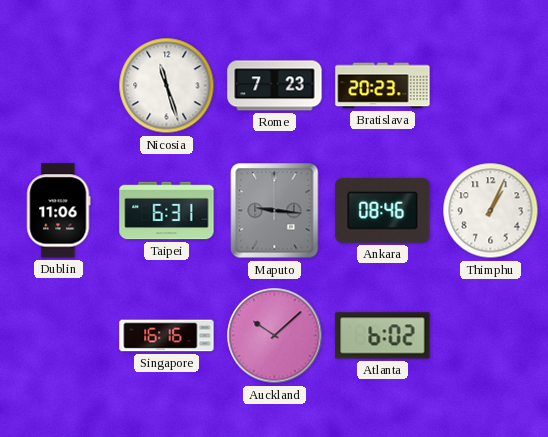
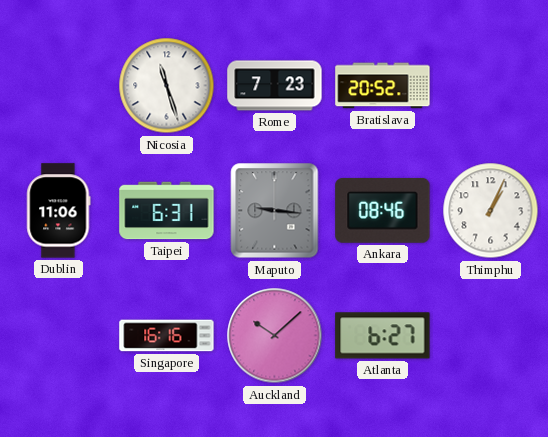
Bratislava: 20:23 -> 20:52 (383, 86)
Atlanta: 6:02 -> 6:27 (383, 336)
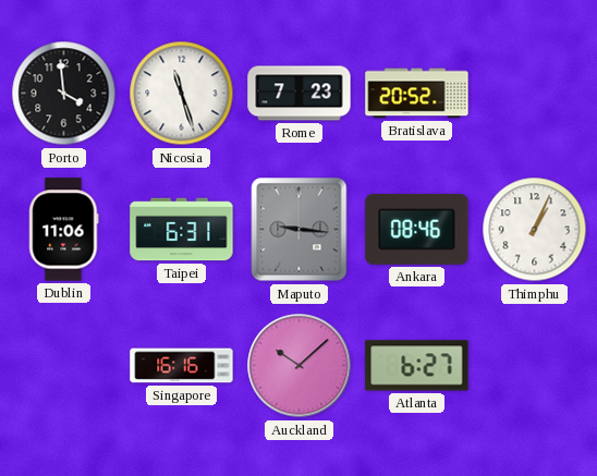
Porto: none -> 3:59 (64, 94)
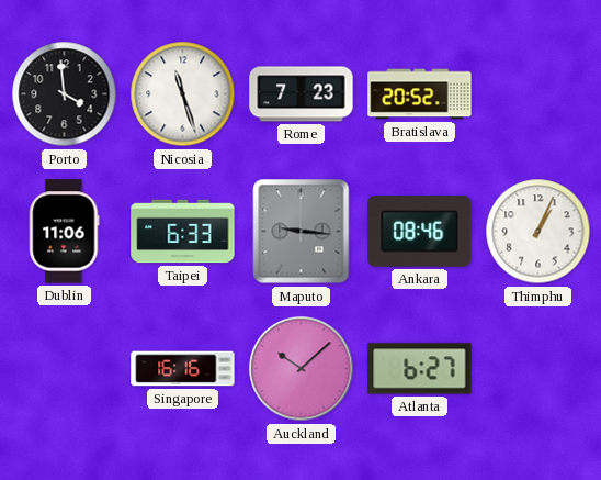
Taipei: 6:31 -> 6:33 (183, 232)
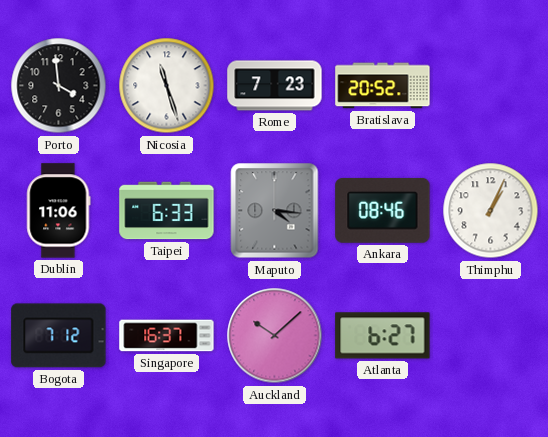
Maputo: 9:16 -> 4:16 (275, 211)
Bogota: none -> 7:12 (59, 336)
Singapore: 16:16 -> 16:37 (167, 336)
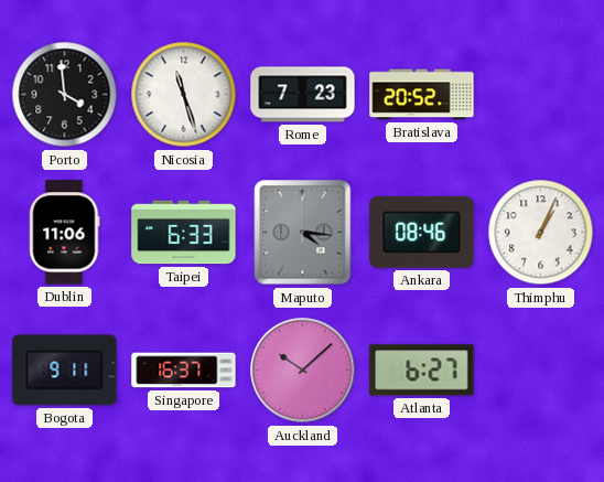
Bogota: 7:12 -> 9:11 (65, 371)
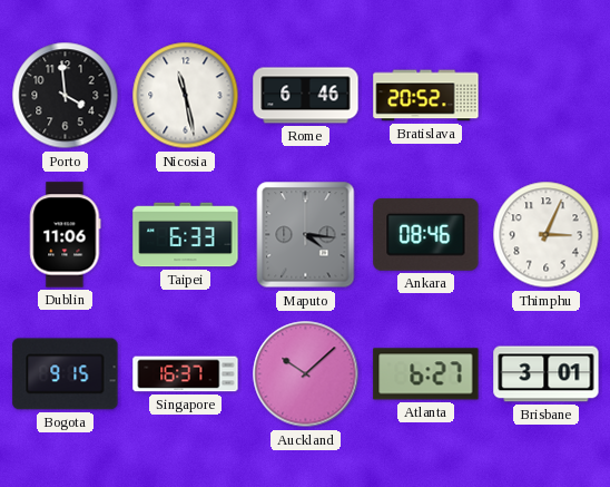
Nicosia: 11:27 -> 11:28 (186, 96)
Rome: 7:23 -> 6:46 (306, 96)
Thimphu: 1:04 -> 3:04 (547, 235)
Bogota: 9:11 -> 9:15 (66, 374)
Brisbane: none -> 3:01 (547, 374)
